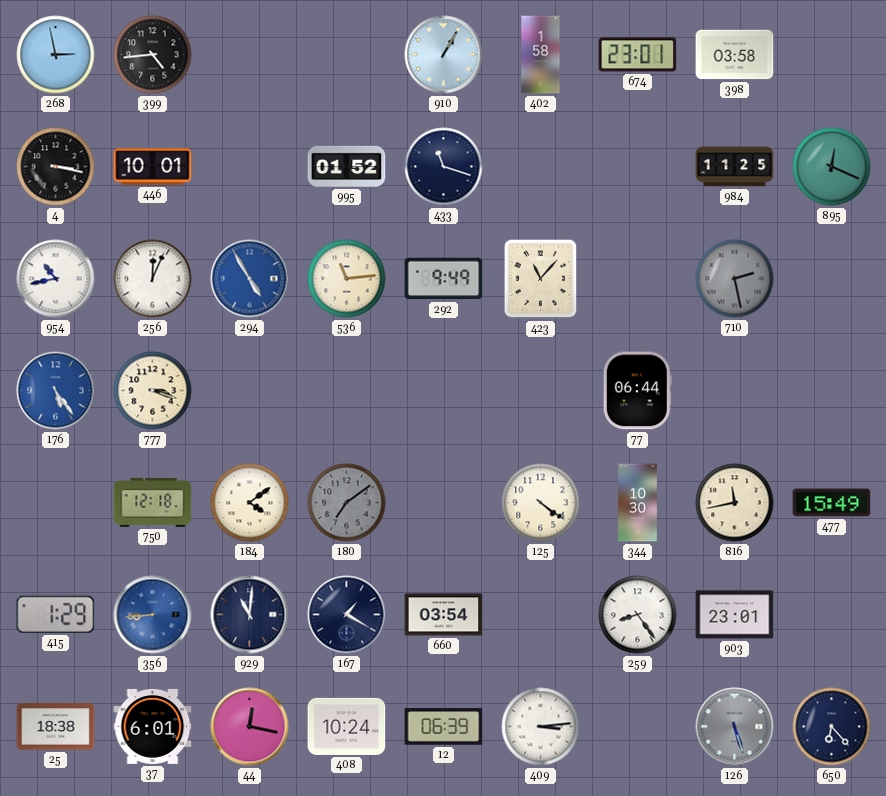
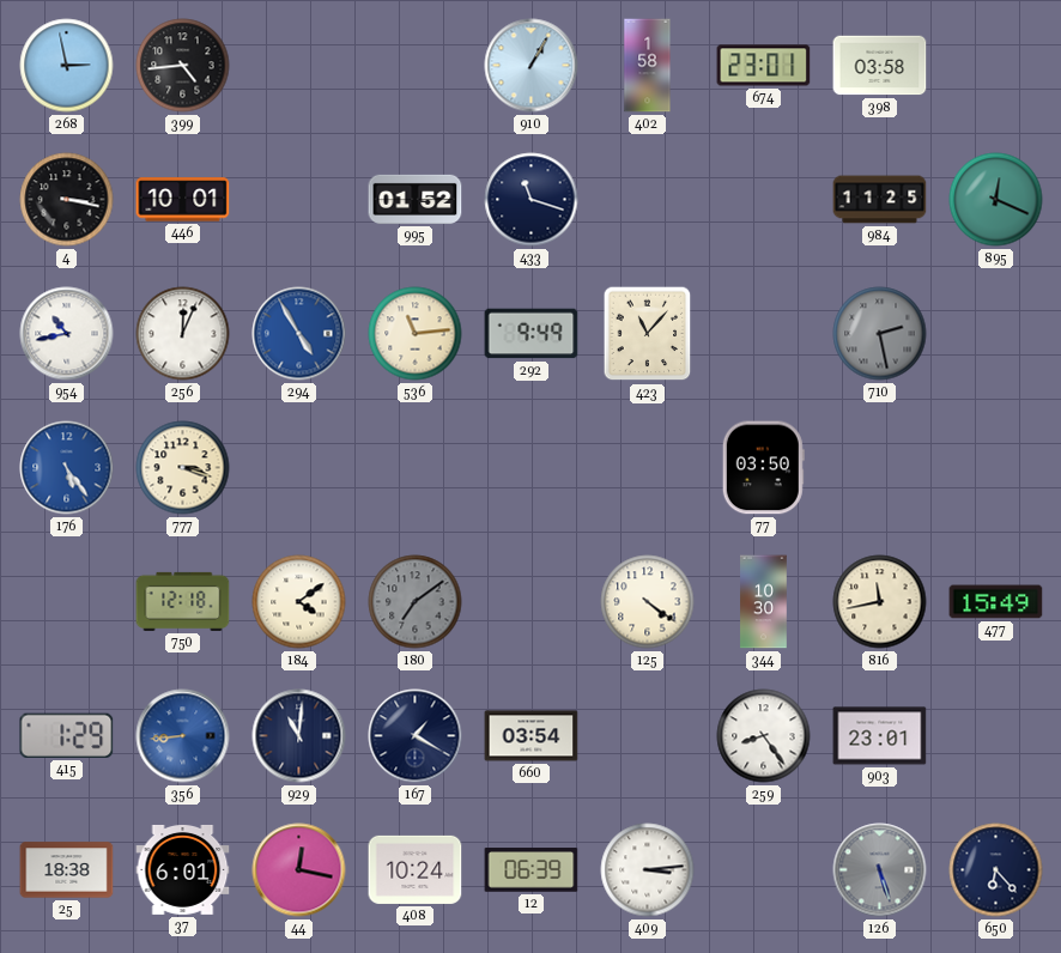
77: 06:44 -> 03:50 (763, 468)
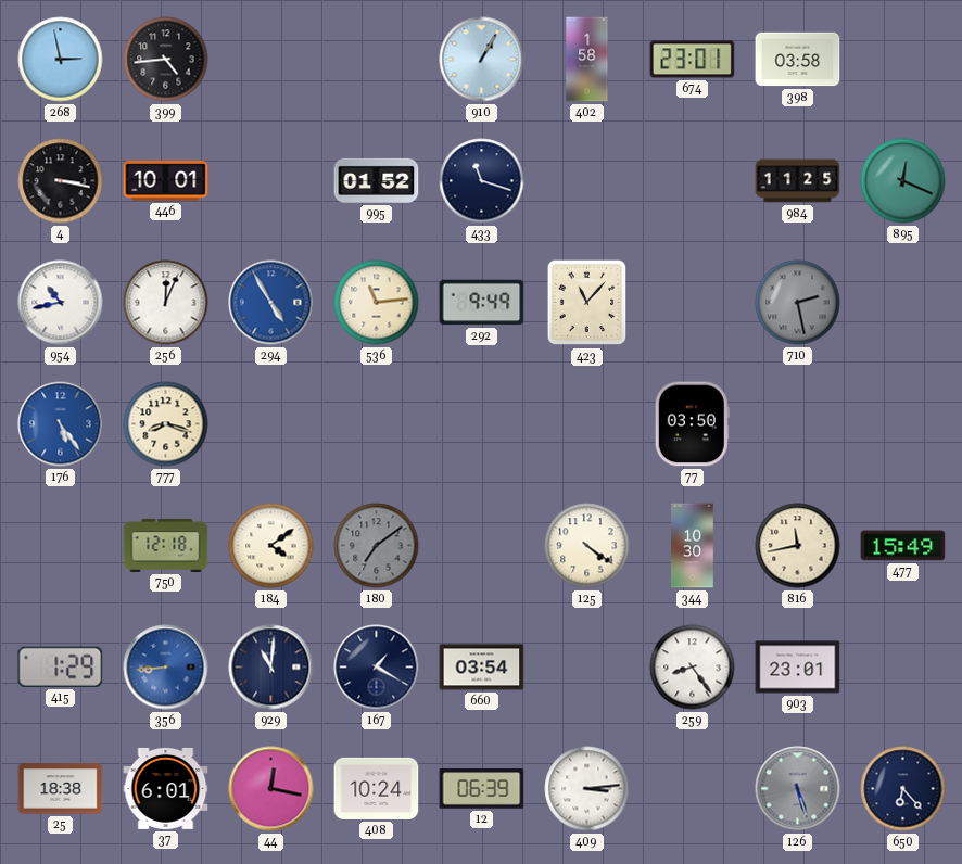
777: 3:18 -> 8:18 (166, 424)
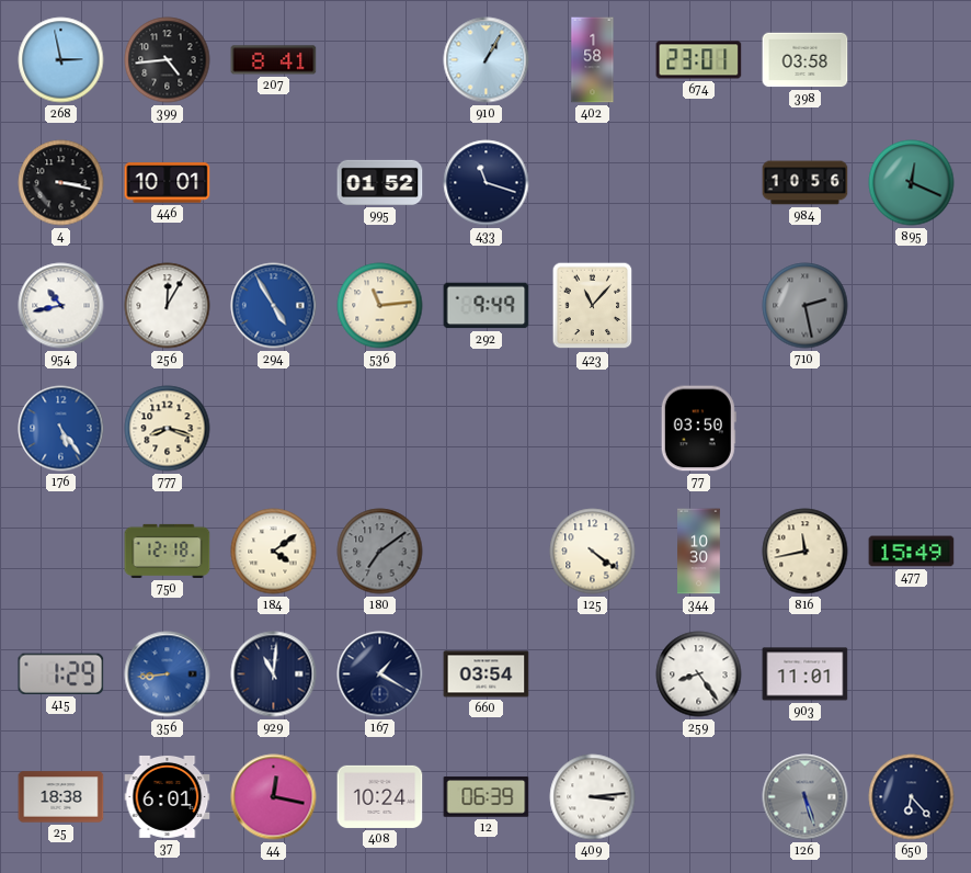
207: none -> 8:41 (274, 60)
984: 11:25 -> 10:56 (806, 183)
256: 12:04 -> 12:05 (168, 306)
903: 23:01 -> 11:01 (806, 674)
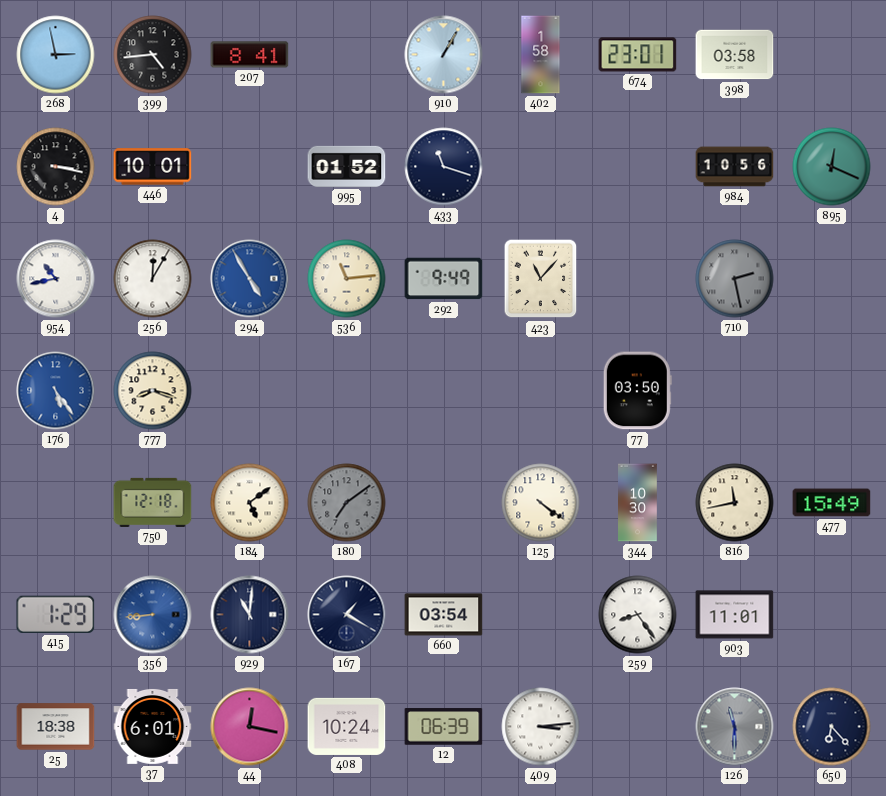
184: 4:09 -> 5:09 (250, 503)
126: 5:27 -> 11:30 (735, 727)
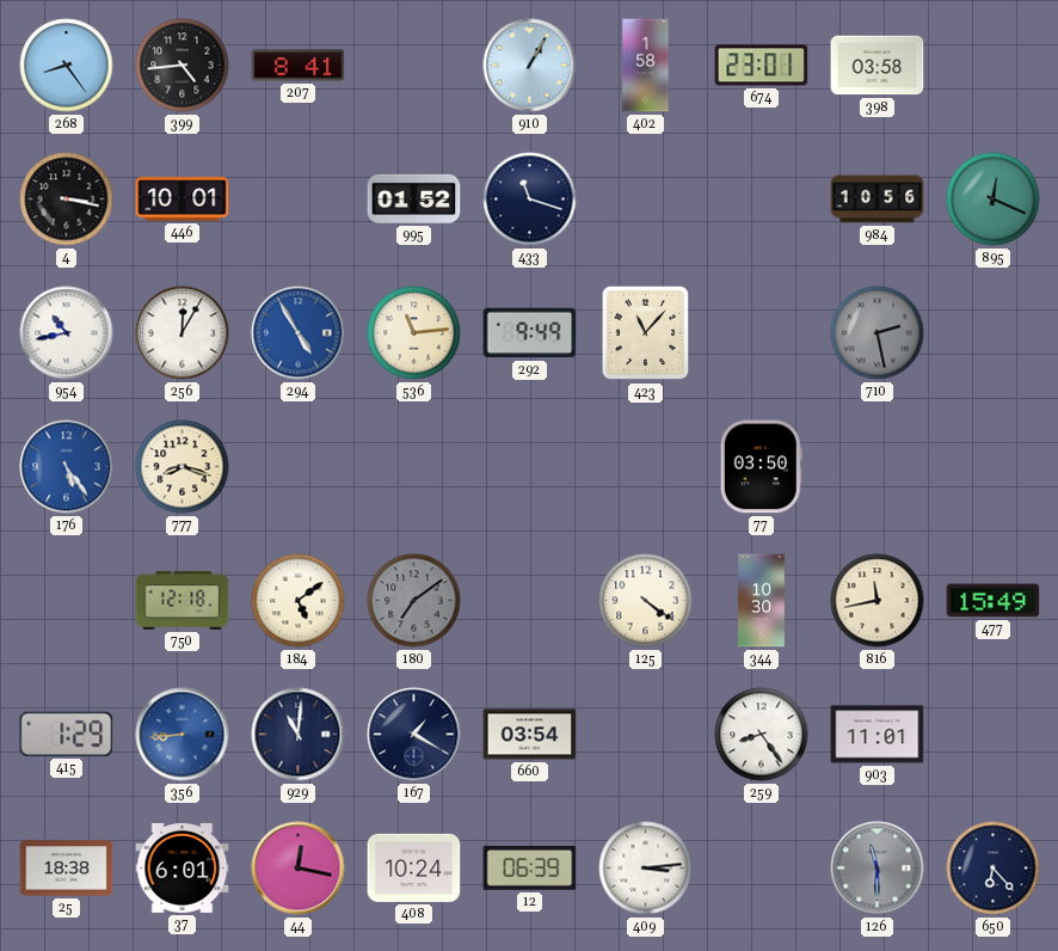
268: 2:58 -> 8:24 (67, 66)
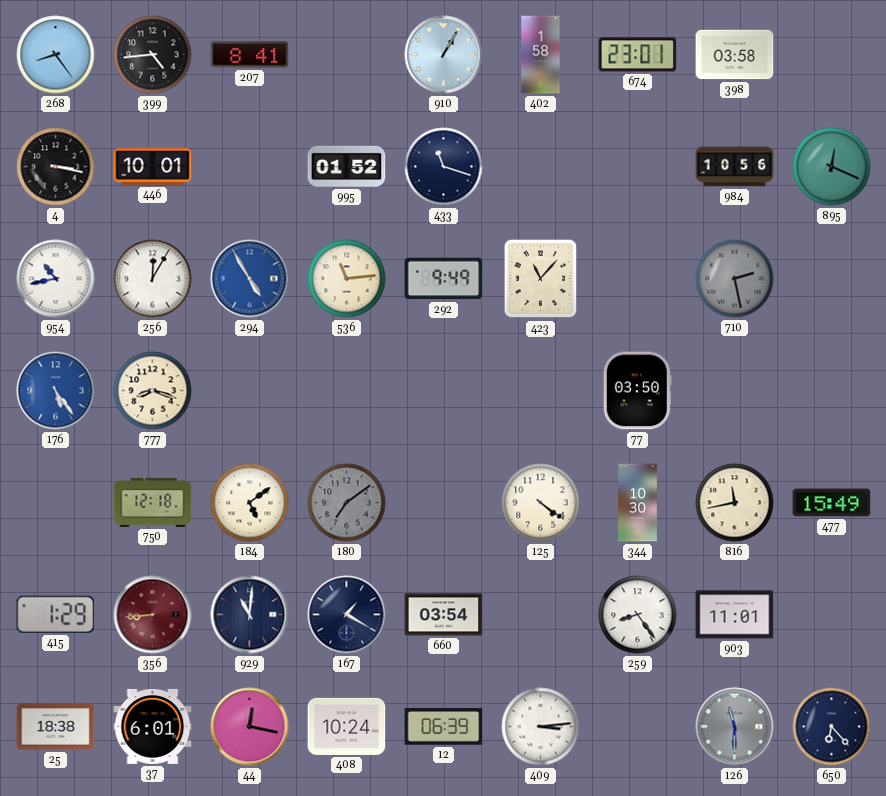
356 dial: blue -> burgundy (153, 615)
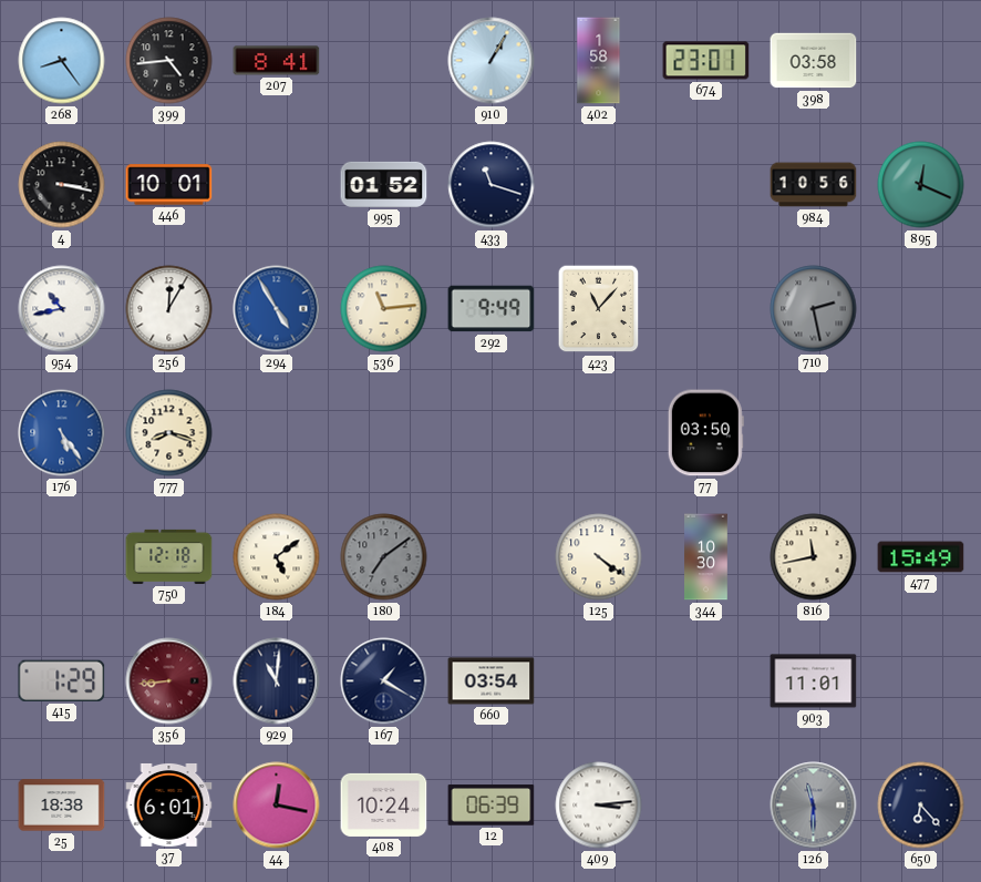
259: 8:24 -> none (638, 615)
